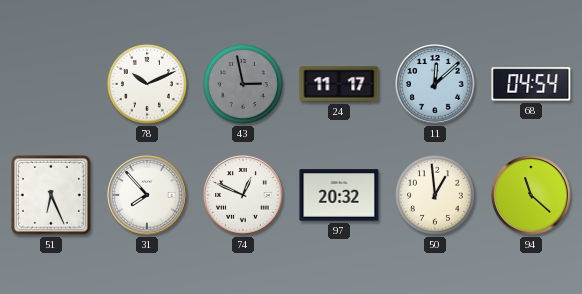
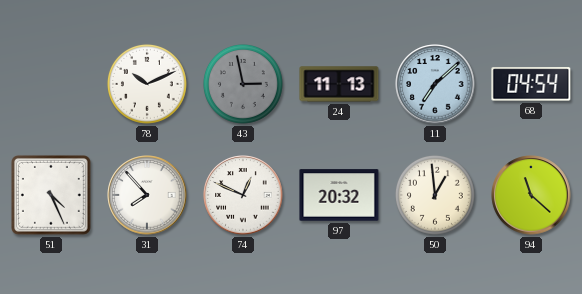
24: 11:17 -> 11:13 (339, 84)
11: 12:08 -> 7:08 (435, 84)
51: 6:26 -> 4:26 (51, 195)
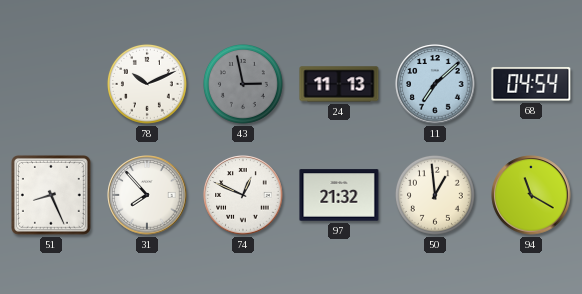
51: 4:26 -> 8:26 (51, 195)
97: 20:32 -> 21:32 (339, 195)
94: 11:22 -> 11:20 (531, 195)
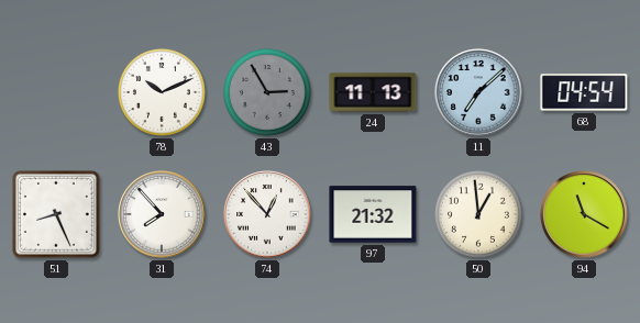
43: 2:58 -> 2:55 (267, 92)
74: 12:49 -> 12:53 (267, 214)
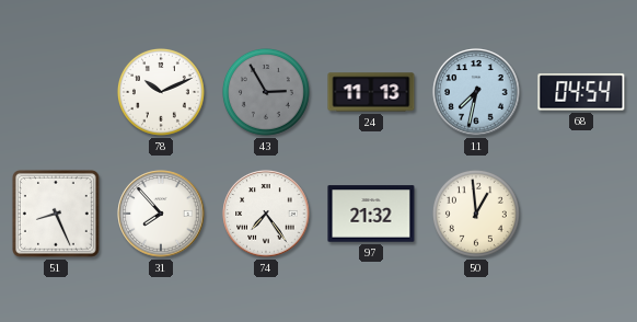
11: 7:08 -> 7:32 (476, 92)
74: 12:53 -> 7:24 (266, 214)
94: 11:20 -> none (584, 214)
